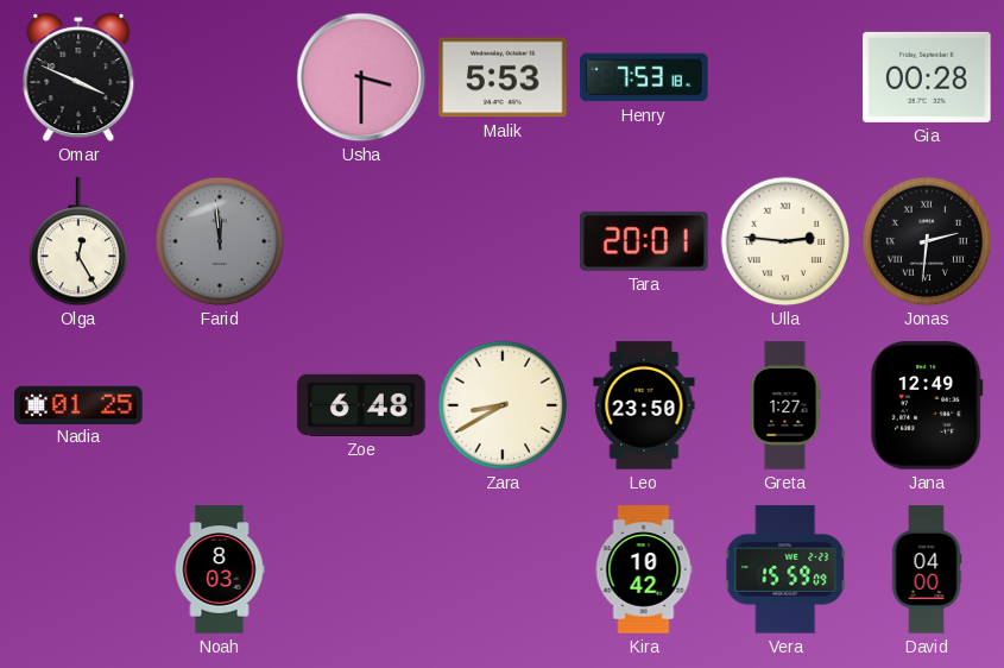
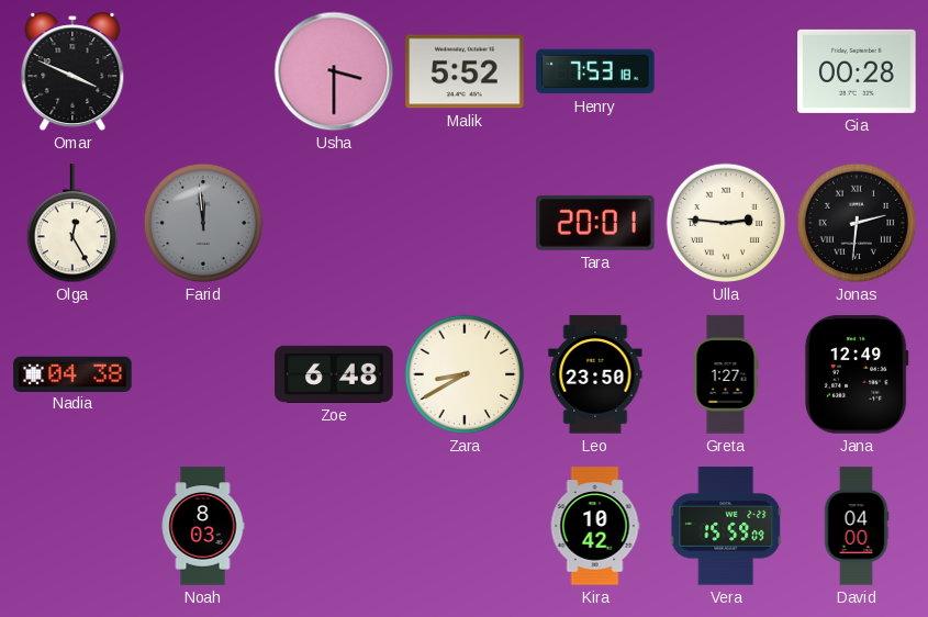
Malik: 5:53 -> 5:52 (465, 71)
Nadia: 01:25 -> 04:38 (72, 373)
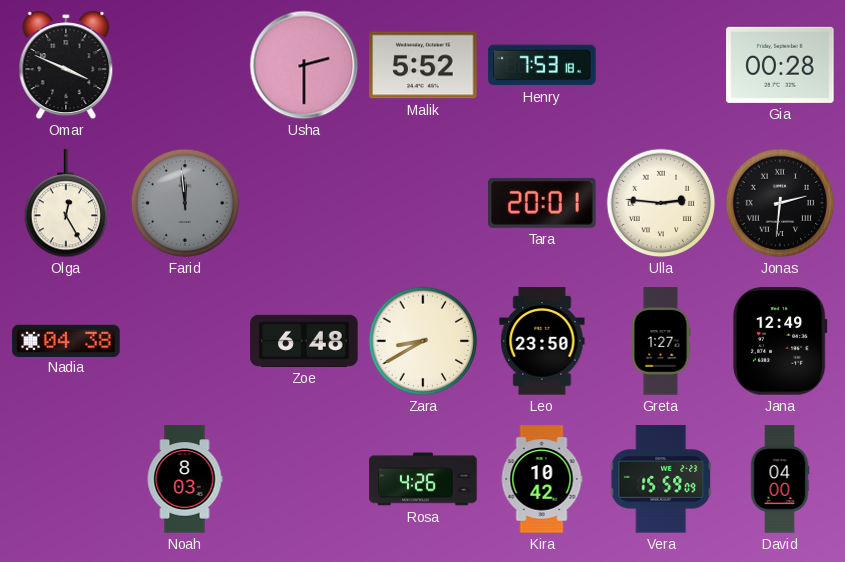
Usha: 3:30 -> 2:30 (304, 65)
Rosa: none -> 4:26 (423, 479)
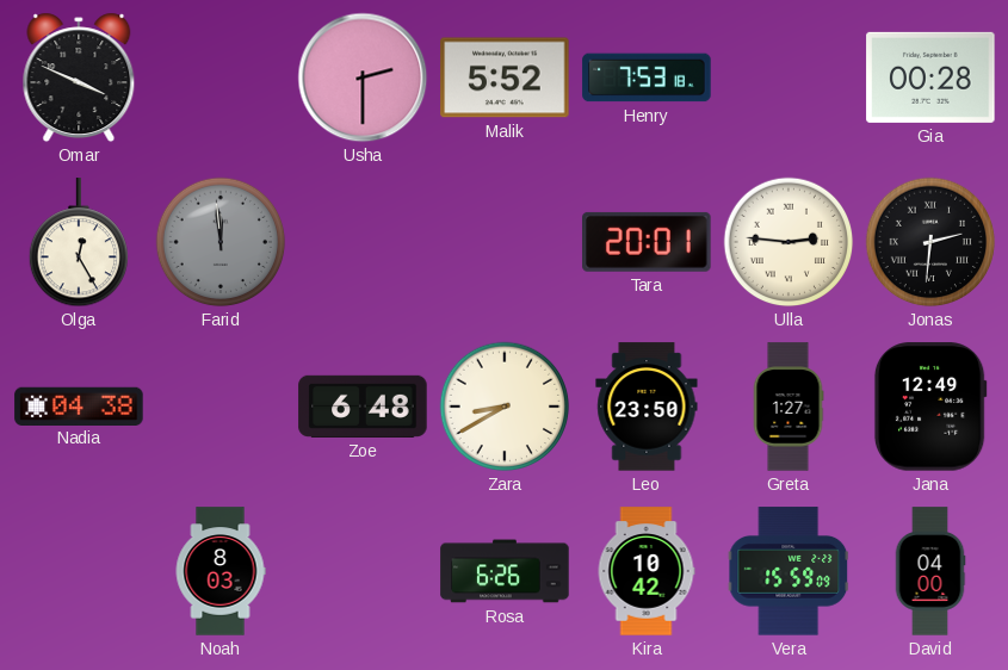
Rosa: 4:26 -> 6:26 (505, 571)
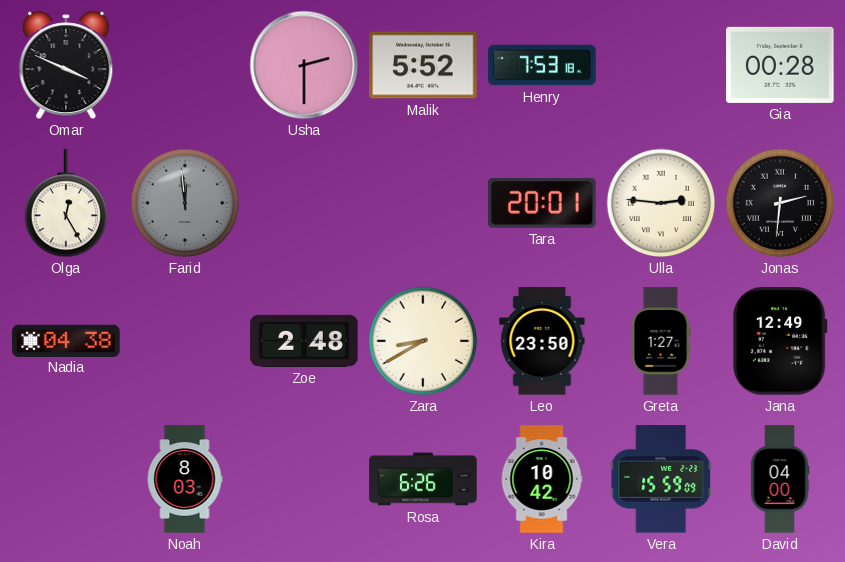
Zoe: 6:48 -> 2:48 (304, 341)
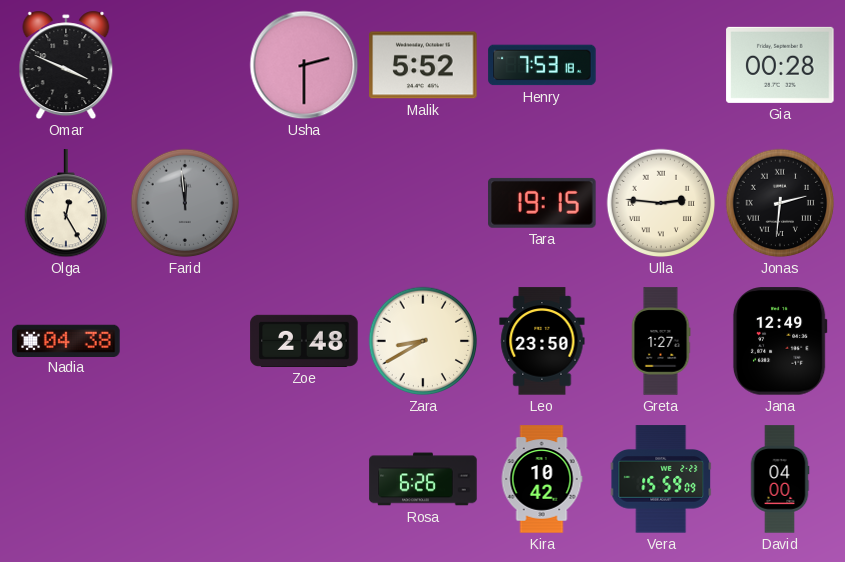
Tara: 20:01 -> 19:15 (542, 203)
Noah: 8:03 -> none (185, 479)
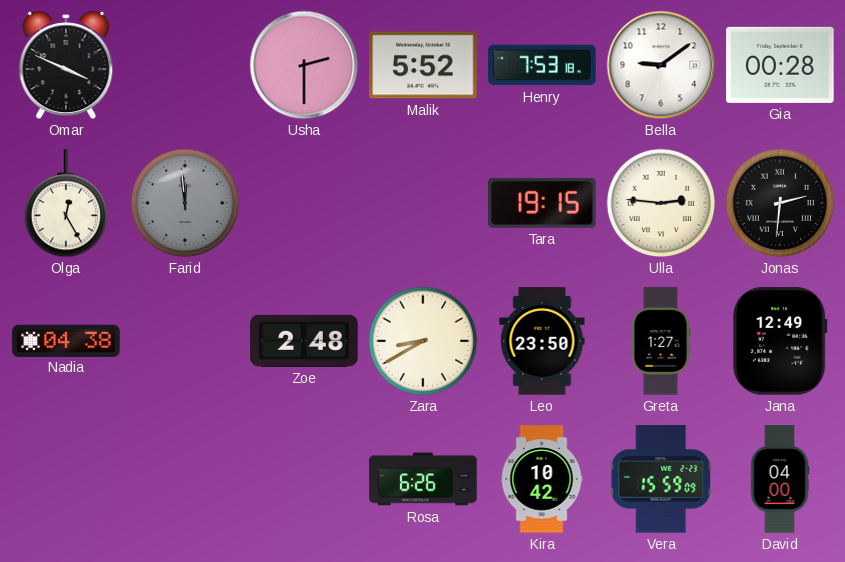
Bella: none -> 9:09 (661, 65)
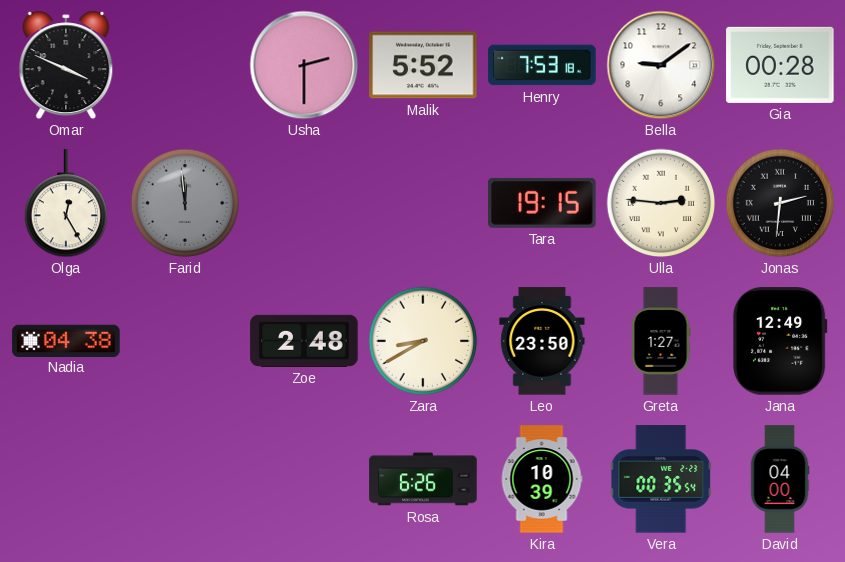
Kira: 10:42 -> 10:39 (542, 479)
Vera: 15:59 -> 00:35 (661, 479)
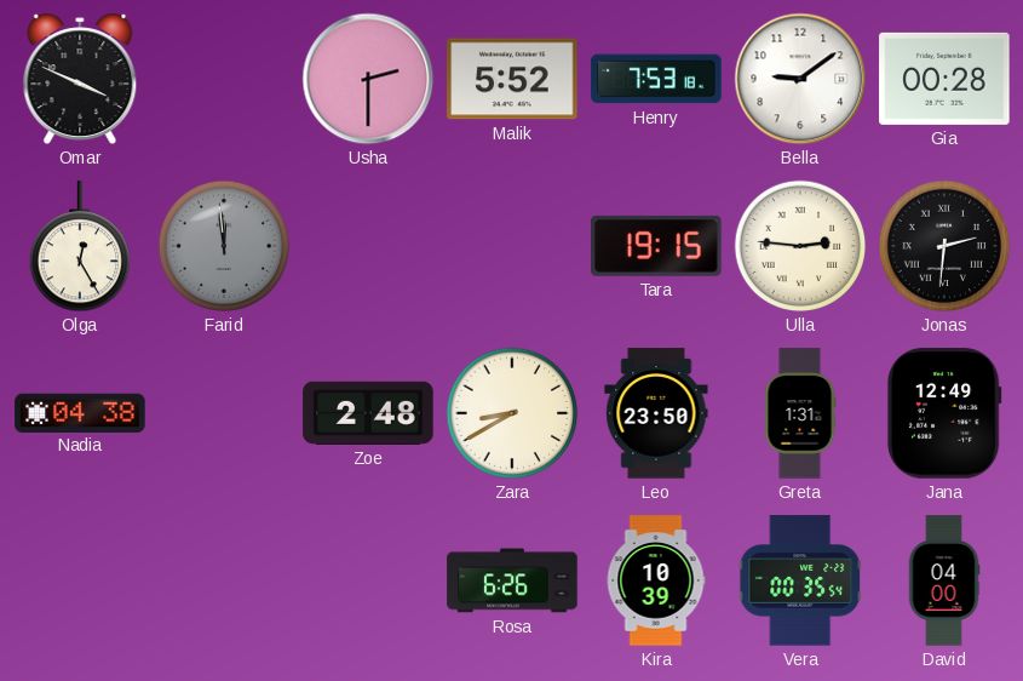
Greta: 1:27 -> 1:31 (800, 413)
